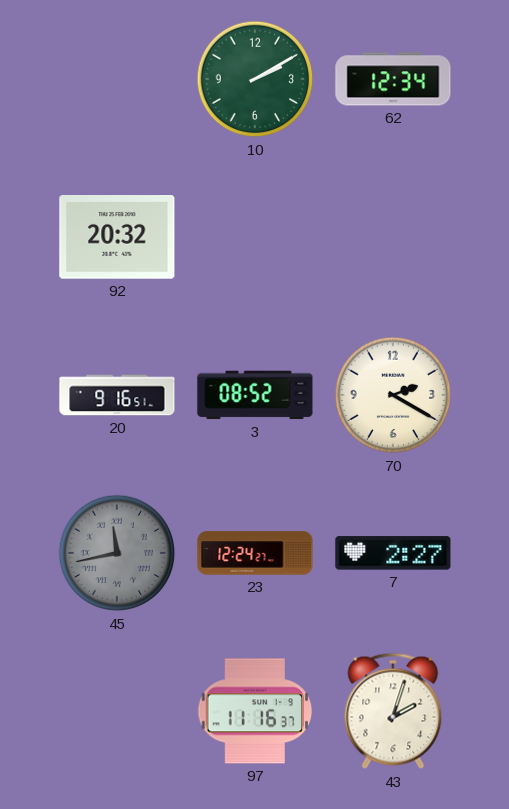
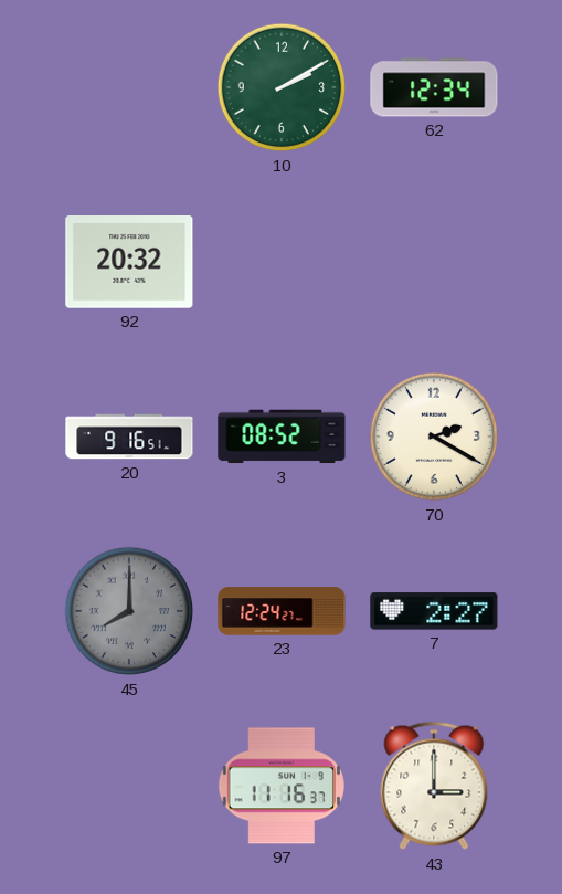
45: 11:43 -> 8:00 (129, 611)
43: 2:03 -> 3:00 (434, 786)
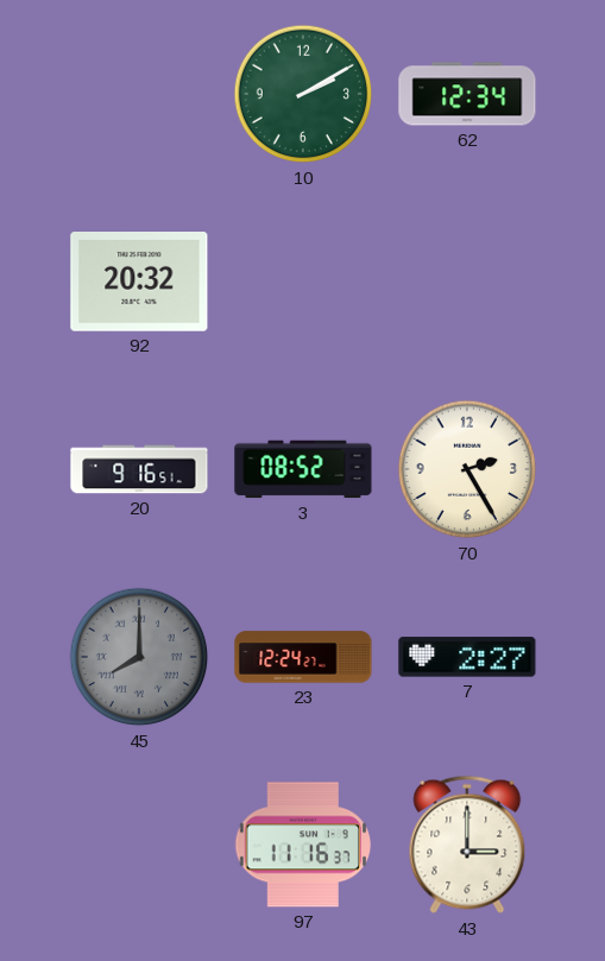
70: 2:20 -> 2:25 (467, 469)
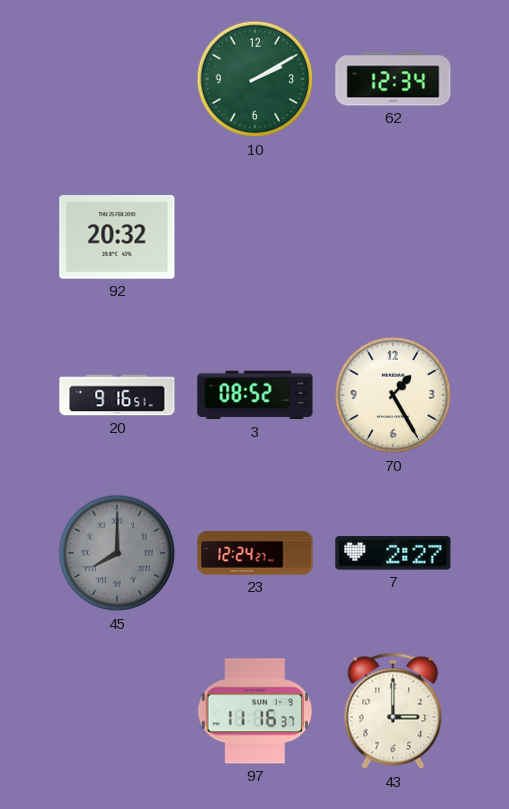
70: 2:25 -> 1:25 (393, 395)
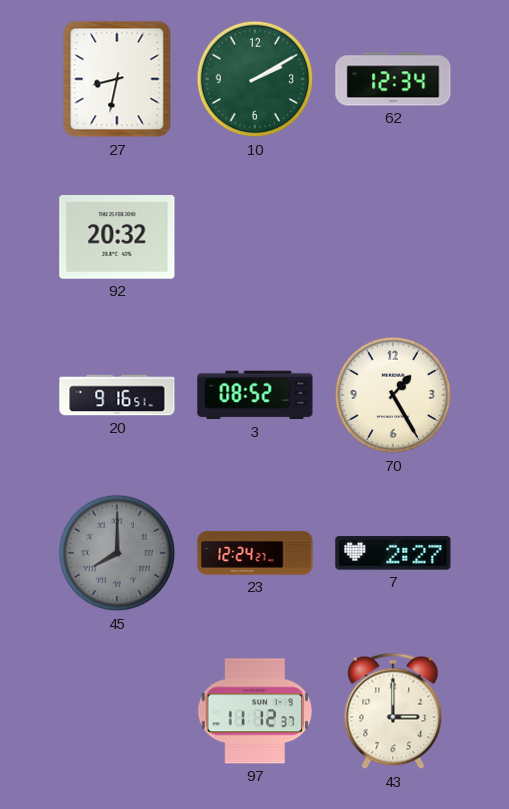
27: none -> 8:32 (117, 79)
97: 11:16 -> 11:12 (255, 711)
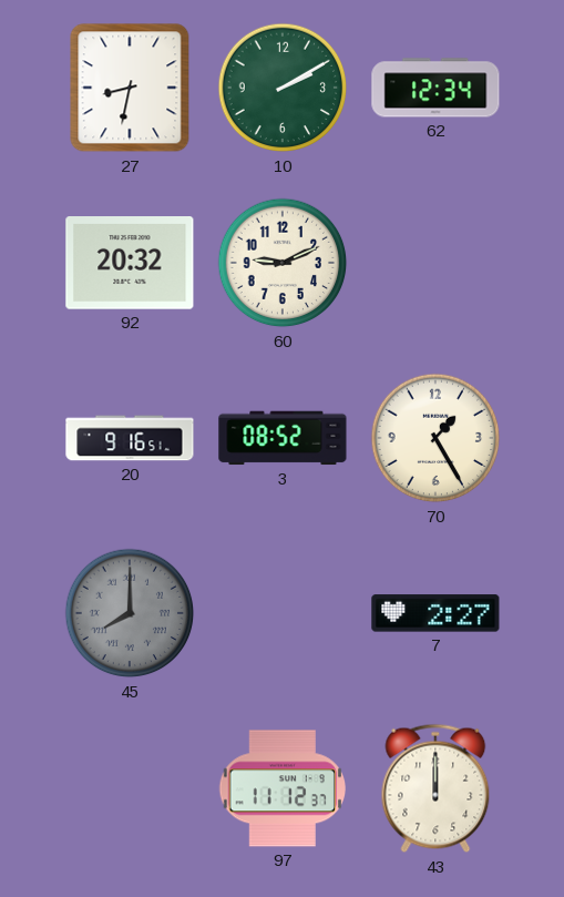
60: none -> 9:11 (283, 263)
23: 12:24 -> none (255, 553)
43: 3:00 -> 12:00 (435, 788)
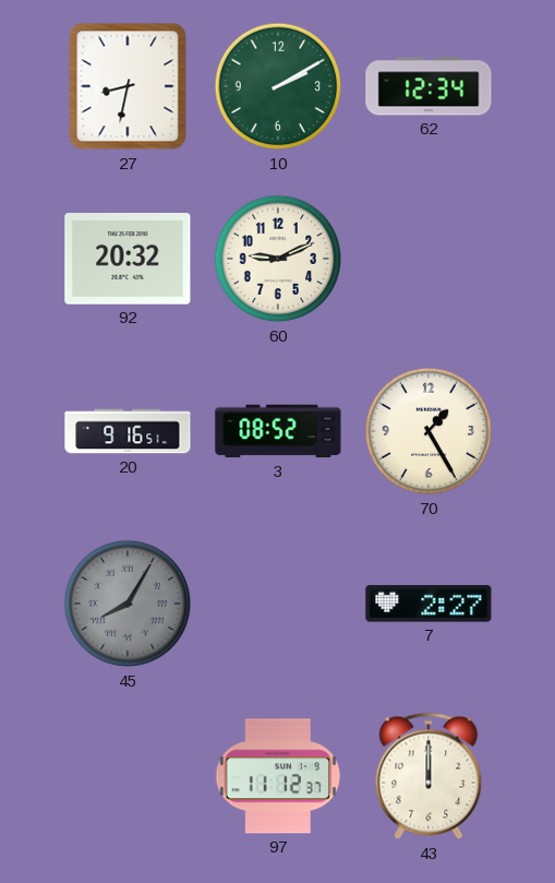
45: 8:00 -> 8:05 (128, 604)
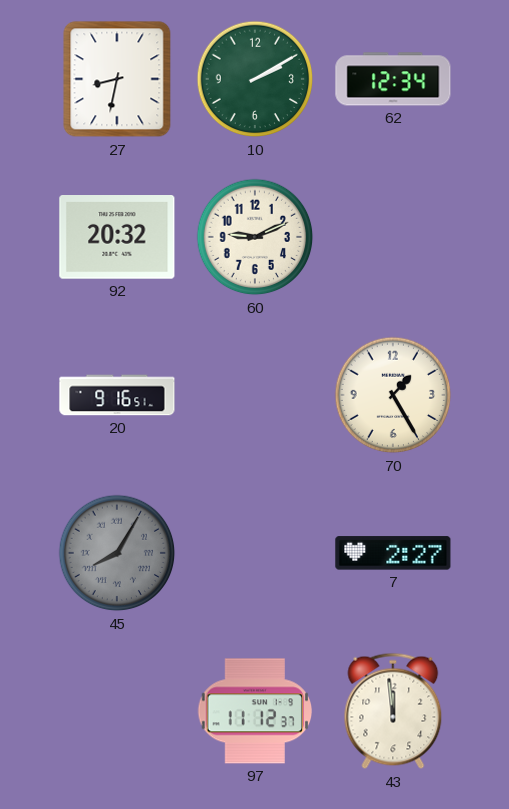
3: 08:52 -> none (278, 431)
43: 12:00 -> 11:59 (393, 711)
